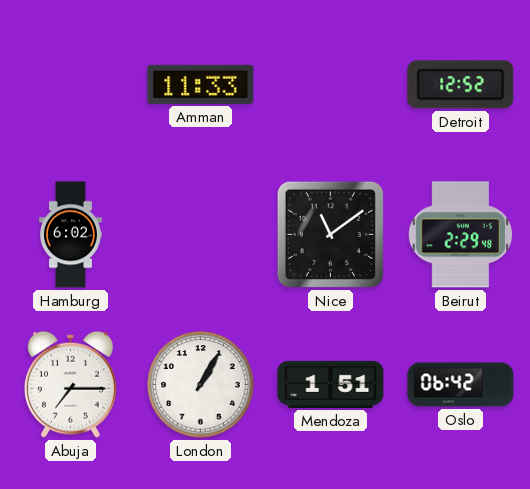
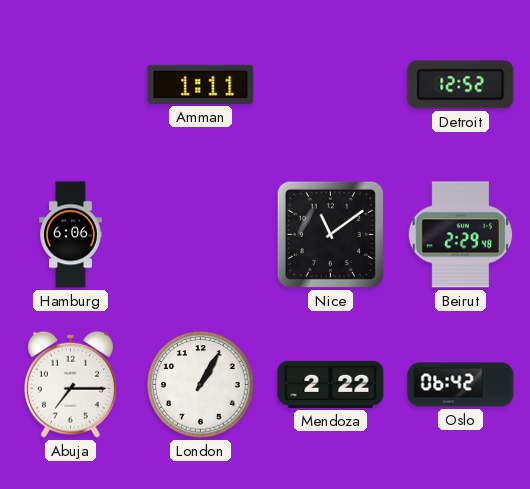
Amman: 11:33 -> 1:11 (201, 84)
Hamburg: 6:02 -> 6:06 (71, 235)
Mendoza: 1:51 -> 2:22 (331, 384)
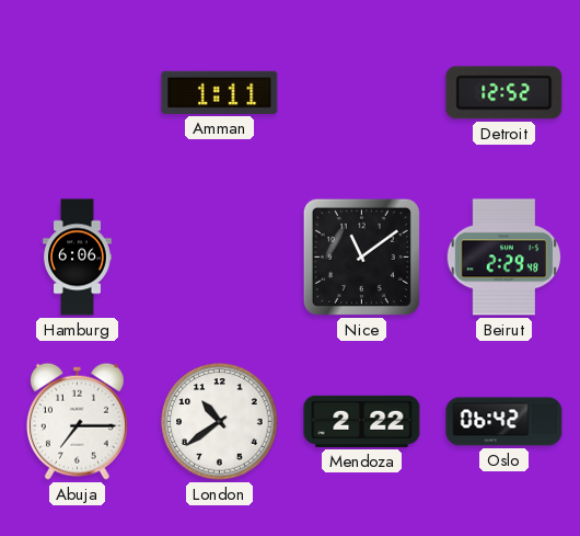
London: 1:05 -> 10:39 (220, 422)
